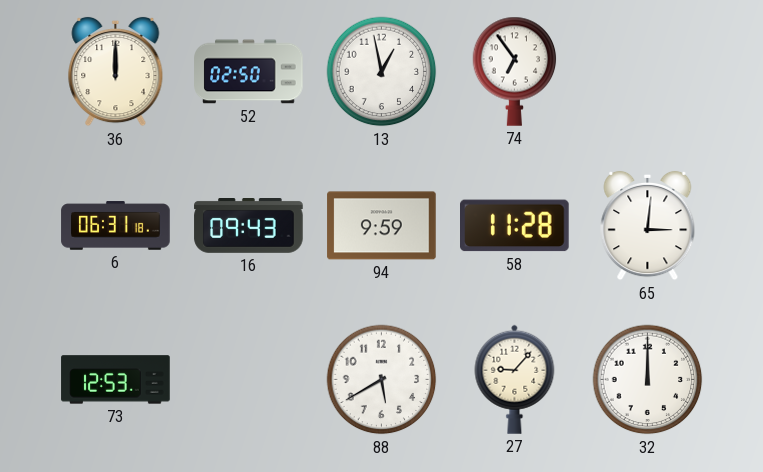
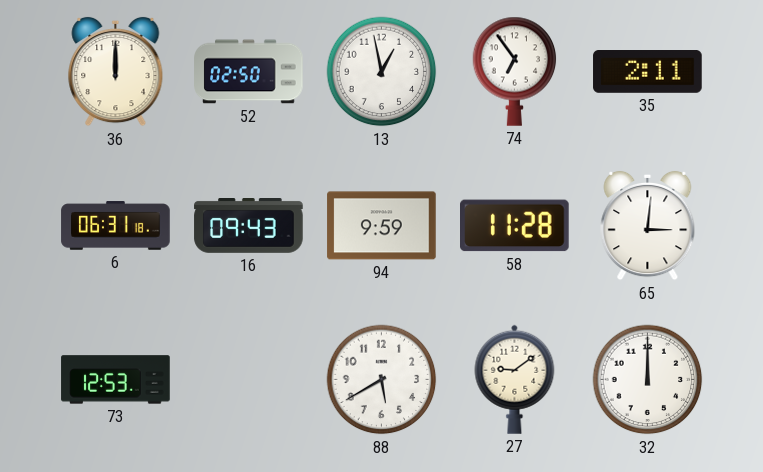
35: none -> 2:11 (648, 72)
27: 9:07 -> 9:09 (515, 379)
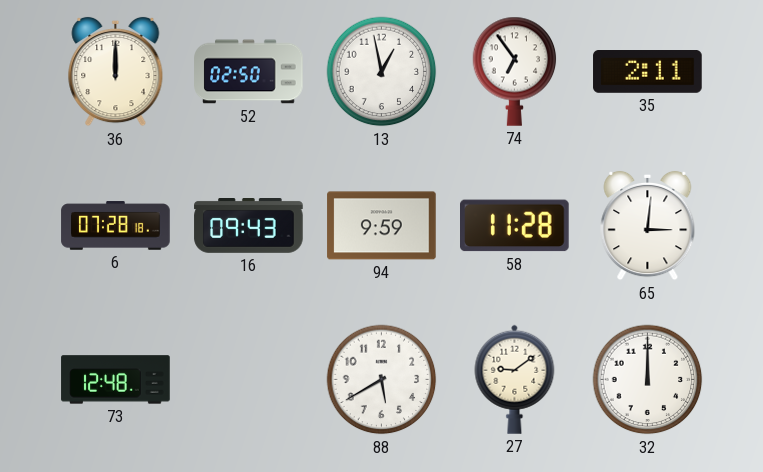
6: 06:31 -> 07:28 (116, 226)
73: 12:53 -> 12:48 (116, 380)
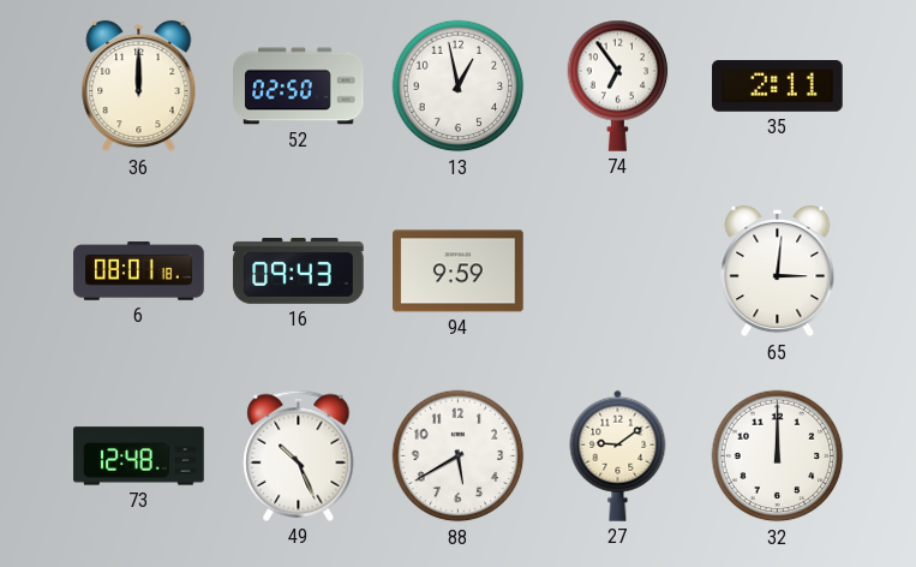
6: 07:28 -> 08:01 (139, 271)
58: 11:28 -> none (515, 226)
49: none -> 10:26 (299, 455)
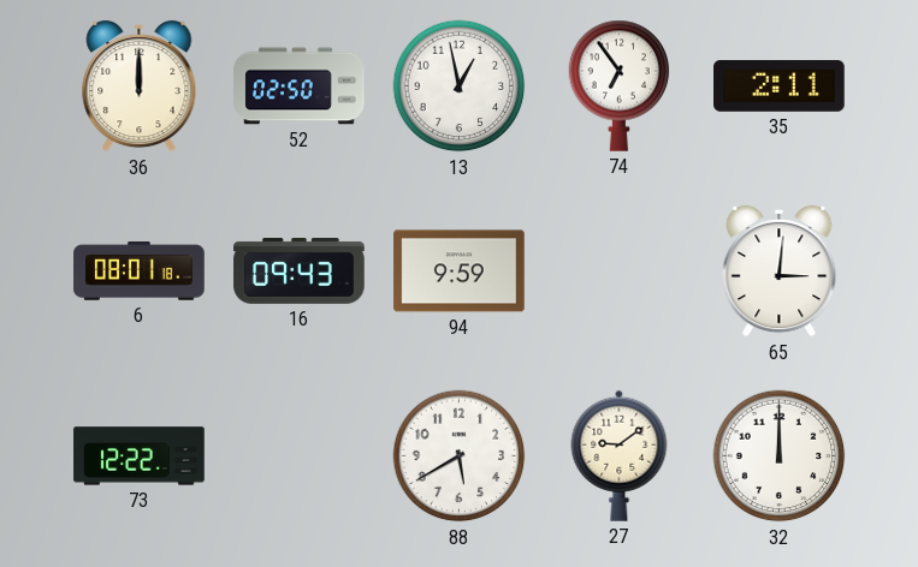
73: 12:48 -> 12:22 (140, 456)
49: 10:26 -> none (299, 455)
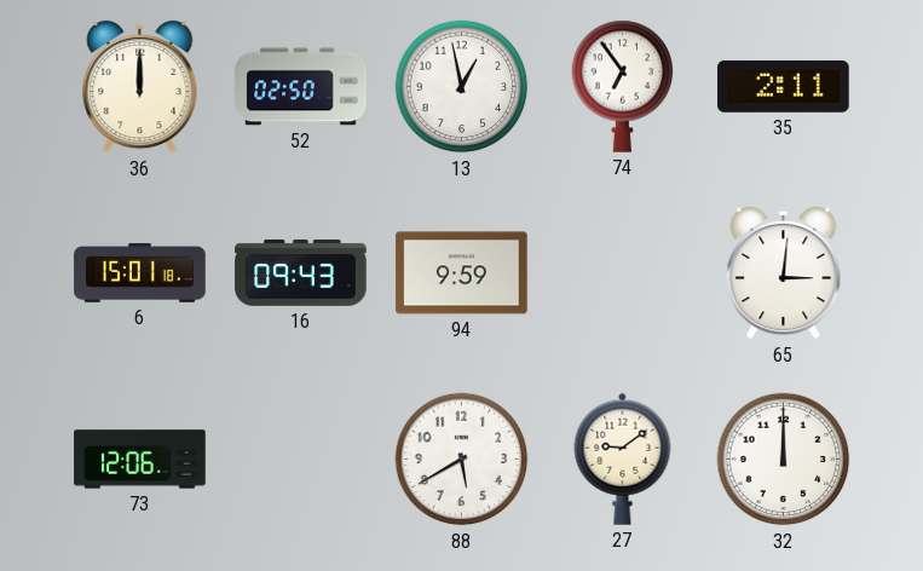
6: 08:01 -> 15:01 (140, 273)
73: 12:22 -> 12:06 (140, 460)
